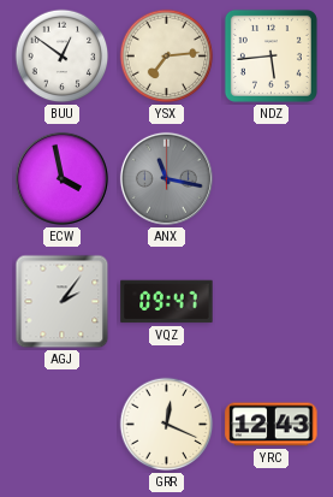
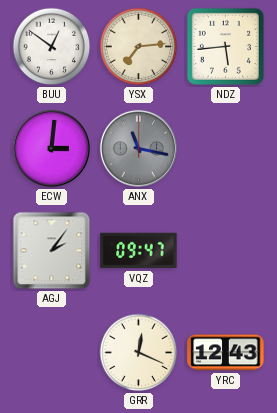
ECW: 3:58 -> 3:01 (51, 148)
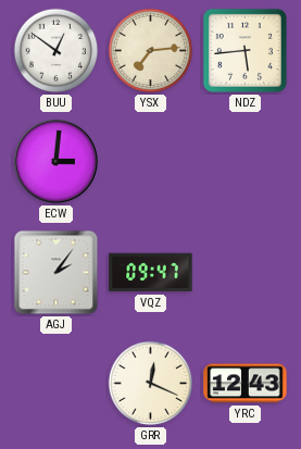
ANX: 11:17 -> none (138, 148)
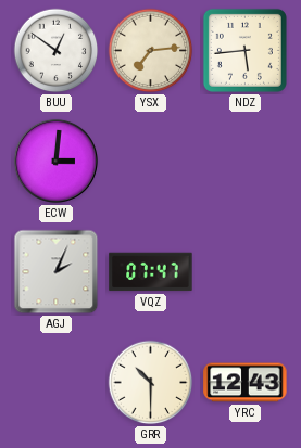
AGJ: 2:06 -> 2:04 (57, 272)
VQZ: 09:47 -> 07:47 (151, 272)
GRR: 12:19 -> 10:30 (151, 383)
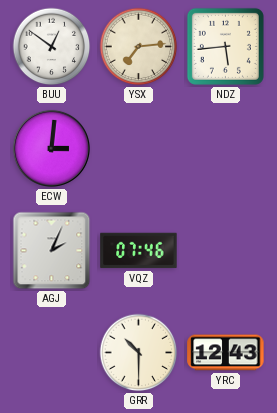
VQZ: 07:47 -> 07:46 (139, 251)
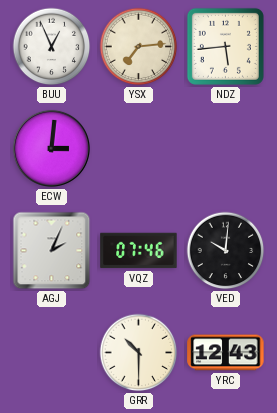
BUU: 12:51 -> 12:56 (52, 47)
VED: none -> 10:01 (226, 251)
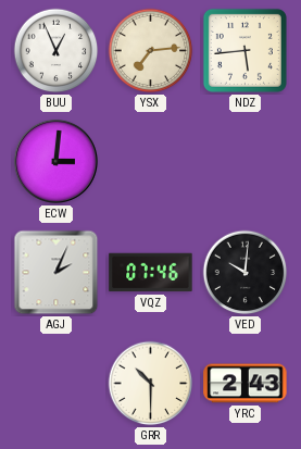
YRC: 12:43 -> 2:43 (246, 384)
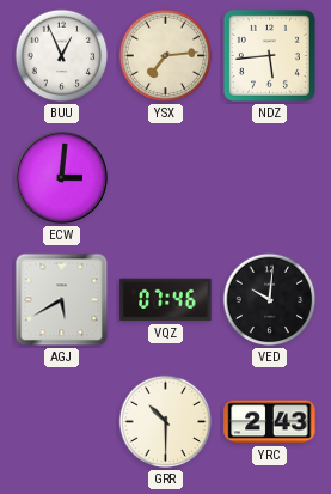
AGJ: 2:04 -> 5:40 (62, 300)
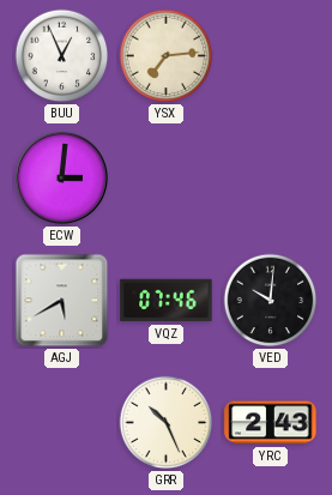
NDZ: 5:44 -> none (269, 55)
GRR: 10:30 -> 10:26 (167, 423)
